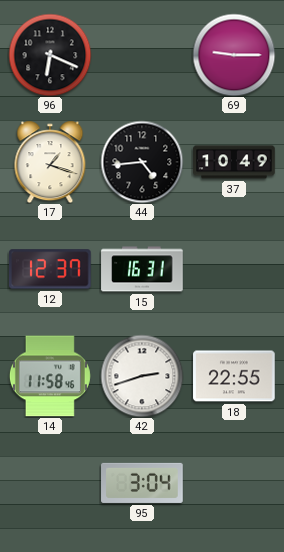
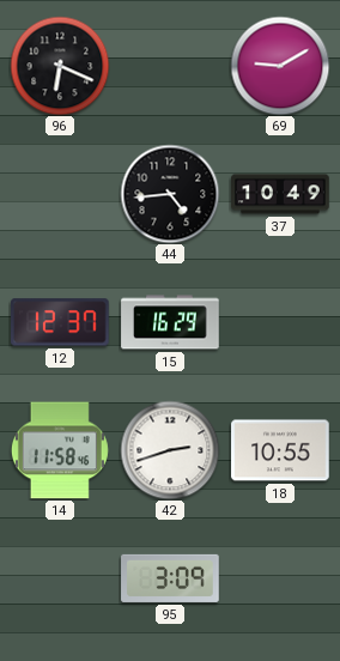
69: 9:15 -> 9:10 (280, 66)
17: 1:18 -> none (50, 162)
15: 16:31 -> 16:29 (170, 322)
18: 22:55 -> 10:55 (280, 450)
95: 3:04 -> 3:09 (170, 578)
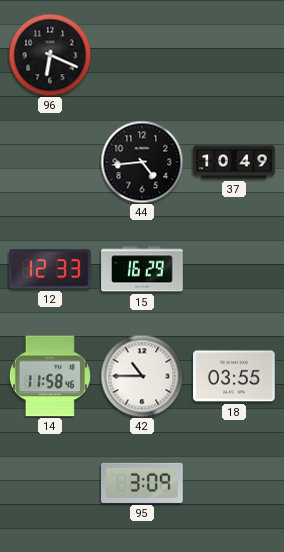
69: 9:10 -> none (280, 66)
12: 12:37 -> 12:33 (51, 269)
42: 2:42 -> 10:45 (142, 376)
18: 10:55 -> 03:55 (234, 376)
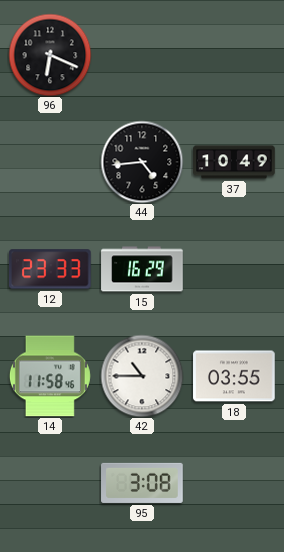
12: 12:33 -> 23:33 (51, 269)
95: 3:09 -> 3:08 (142, 483)
